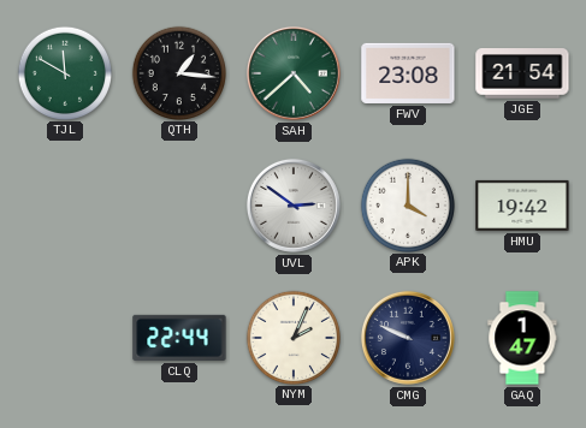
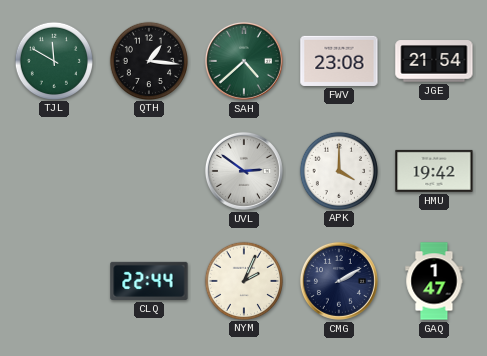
CMG: 9:49 -> 2:10 (339, 281)
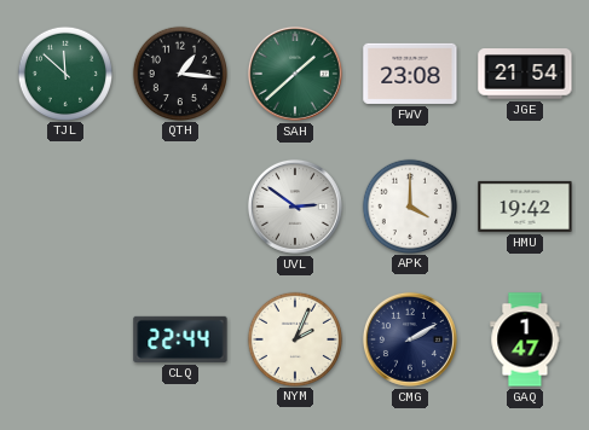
TJL: 11:50 -> 11:52 (64, 72)
SAH: 4:38 -> 1:38 (295, 74)
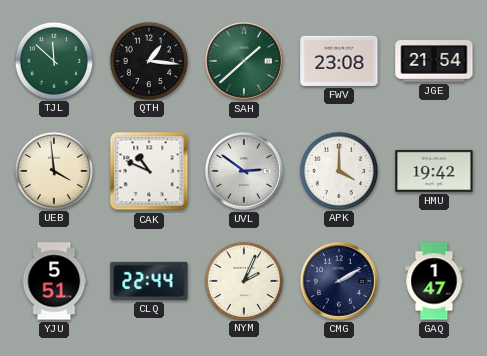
UEB: none -> 3:59 (53, 170)
CAK: none -> 10:49 (149, 171)
YJU: none -> 5:51 (54, 281)
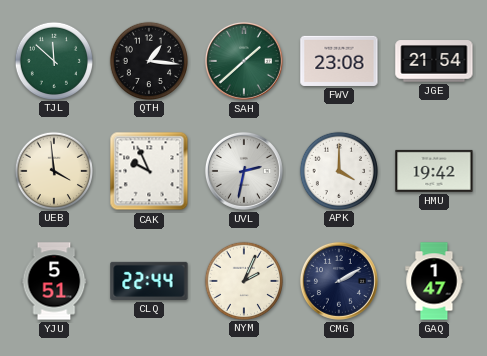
CAK: 10:49 -> 9:56 (149, 171)
UVL: 2:51 -> 2:32 (244, 171)
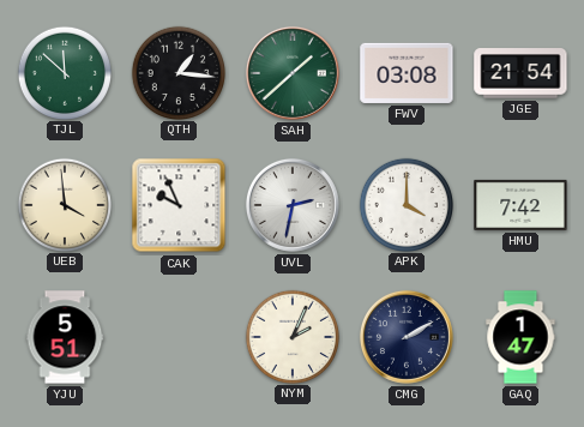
FWV: 23:08 -> 03:08 (407, 73)
HMU: 19:42 -> 7:42 (520, 205)
CLQ: 22:44 -> none (149, 281)
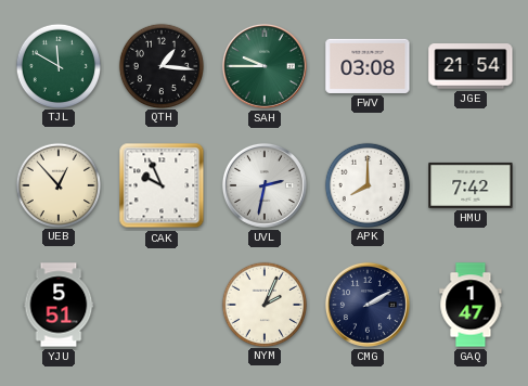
TJL: 11:52 -> 11:50 (57, 65)
SAH: 1:38 -> 9:45 (265, 66)
UEB: 3:59 -> 12:53 (57, 184)
APK: 4:00 -> 8:00 (366, 184)
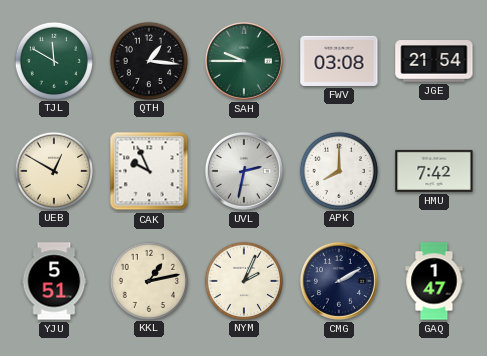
UEB: 12:53 -> 12:50 (53, 170)
KKL: none -> 1:13 (148, 280)
